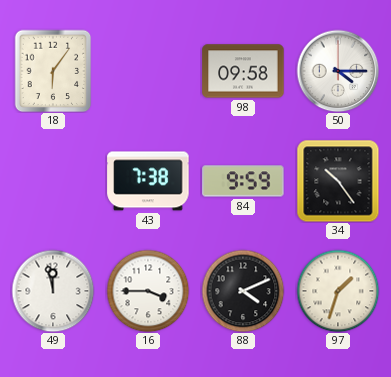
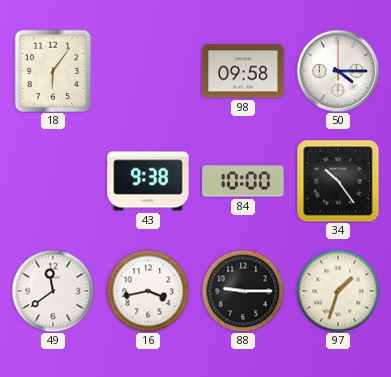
43: 7:38 -> 9:38 (148, 181)
84: 9:59 -> 10:00 (243, 181)
49: 11:58 -> 11:39 (53, 291)
16: 3:45 -> 3:43 (148, 291)
88: 4:11 -> 9:15 (243, 291)
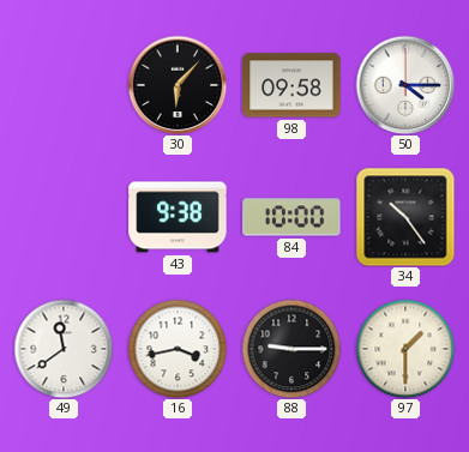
18: 6:06 -> none (53, 71)
30: none -> 6:07 (178, 85)
97: 1:33 -> 1:30 (405, 349)
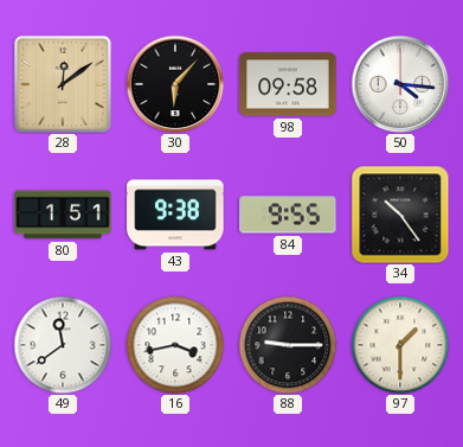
28: none -> 12:09 (64, 85)
50: 4:15 -> 4:16 (400, 84)
80: none -> 1:51 (63, 215)
84: 10:00 -> 9:55 (288, 215)
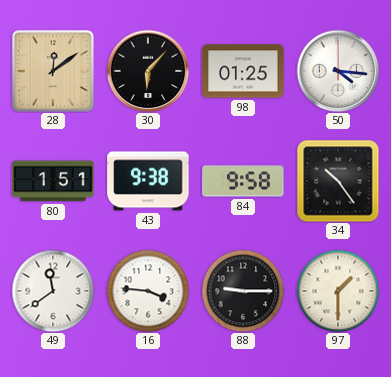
98: 09:58 -> 01:25 (243, 71)
84: 9:55 -> 9:58 (243, 181)
16: 3:43 -> 3:46 (148, 291)
